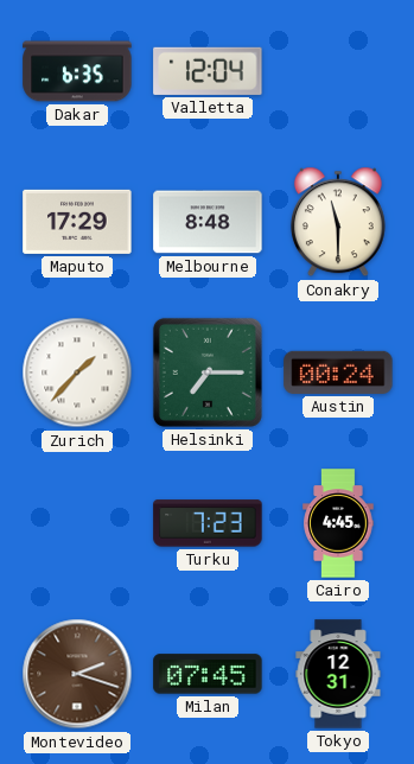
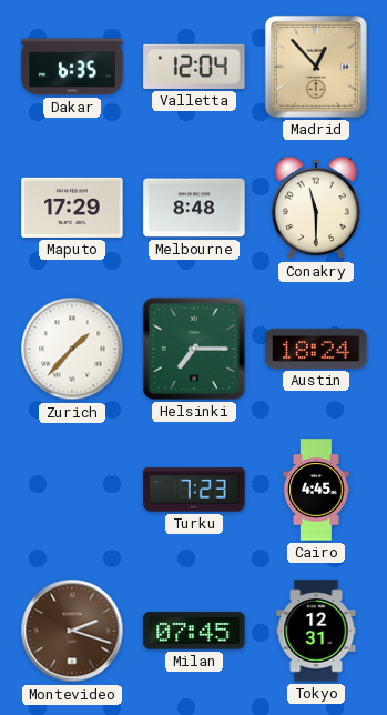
Madrid: none -> 12:53 (316, 67)
Austin: 00:24 -> 18:24 (316, 349)
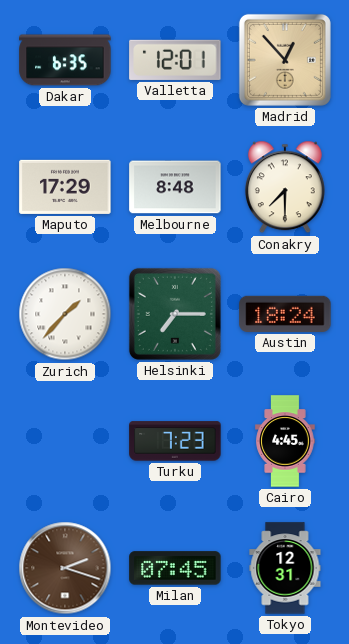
Valletta: 12:04 -> 12:01 (175, 60)
Conakry: 11:30 -> 7:30 (285, 187)
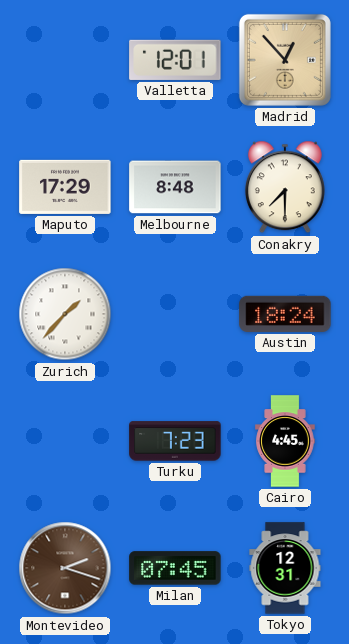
Dakar: 6:35 -> none (65, 60)
Helsinki: 7:15 -> none (175, 314)
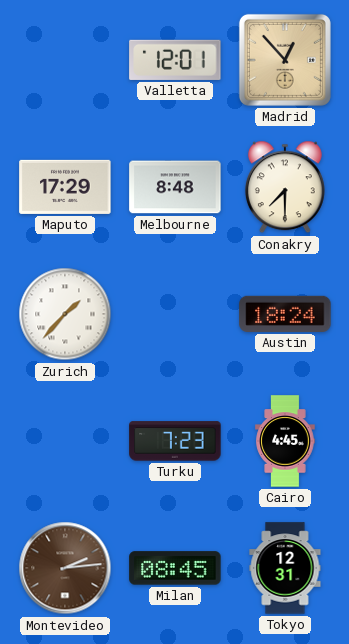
Montevideo: 2:18 -> 2:14 (65, 568)
Milan: 07:45 -> 08:45 (175, 568)
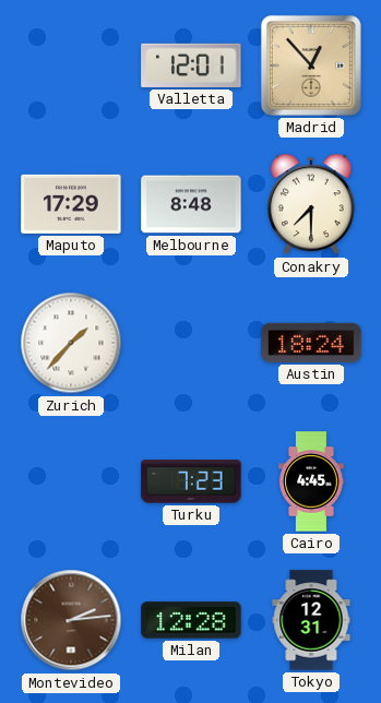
Milan: 08:45 -> 12:28 (191, 620)
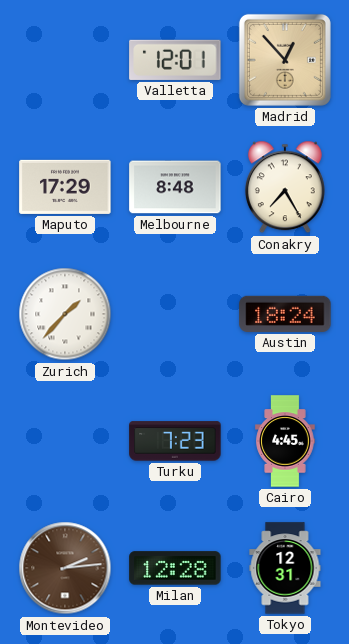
Conakry: 7:30 -> 7:25 (285, 187)
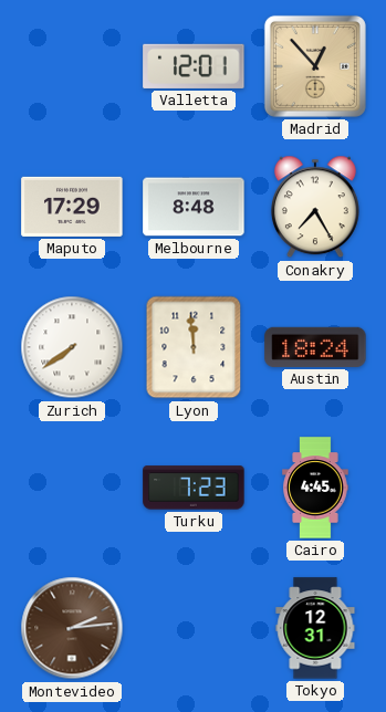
Zurich: 1:37 -> 7:39 (72, 347)
Lyon: none -> 11:59 (194, 347)
Milan: 12:28 -> none (175, 568)
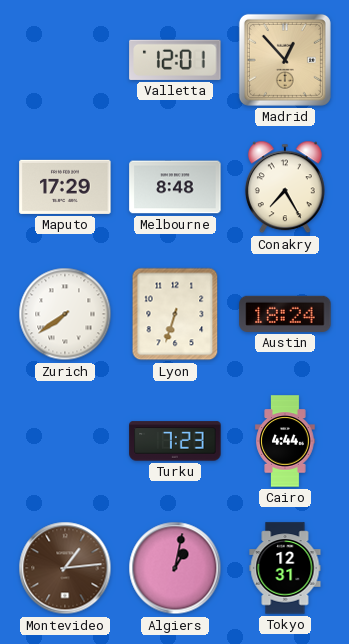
Lyon: 11:59 -> 6:33 (175, 314)
Cairo: 4:45 -> 4:44 (285, 441)
Montevideo: 2:14 -> 1:14 (65, 568)
Algiers: none -> 1:02 (175, 568)
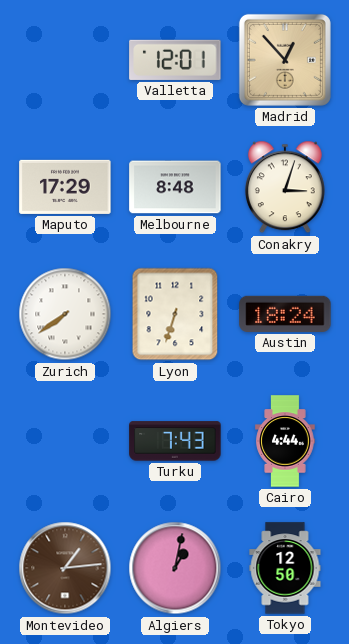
Conakry: 7:25 -> 3:03 (285, 187)
Turku: 7:23 -> 7:43 (175, 441)
Tokyo: 12:31 -> 12:50 (285, 568)
